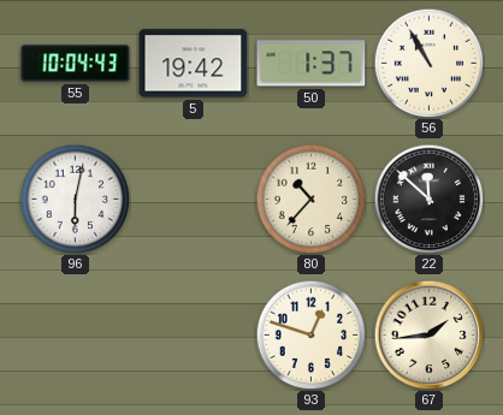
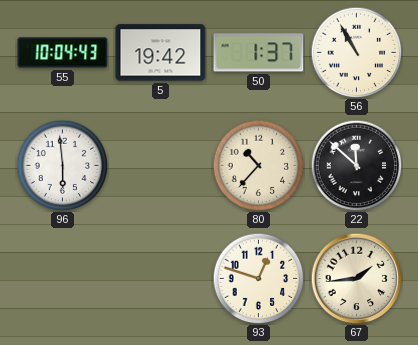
96: 6:02 -> 5:59 (62, 165)
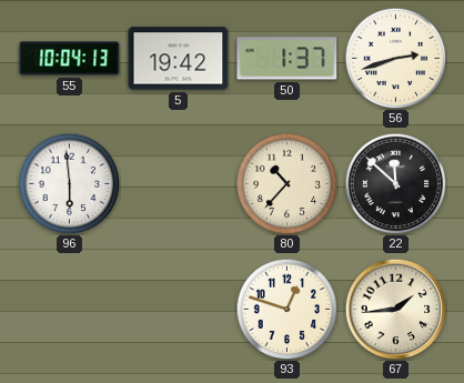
55: 10:04:43 -> 10:04:13 (70, 59)
56: 10:55 -> 2:42 (395, 58)
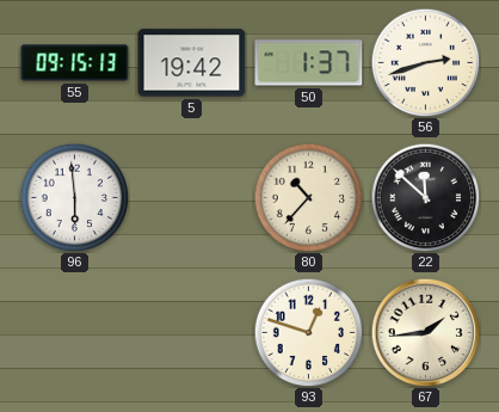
55: 10:04 -> 09:15 (75, 63)
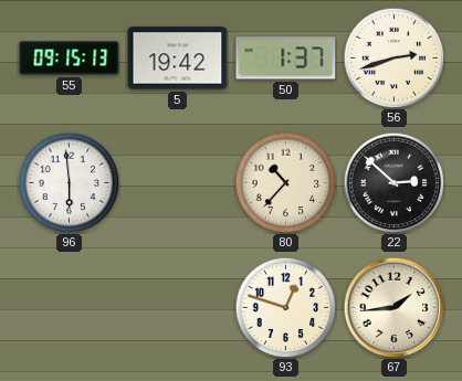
22: 11:52 -> 2:52 (393, 182)
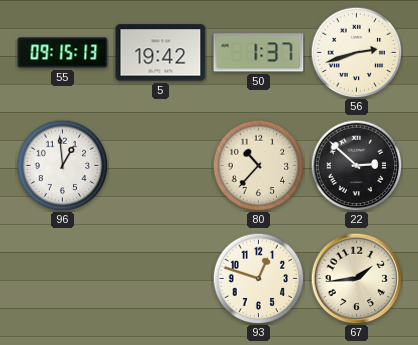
96: 5:59 -> 12:59 (62, 165)
